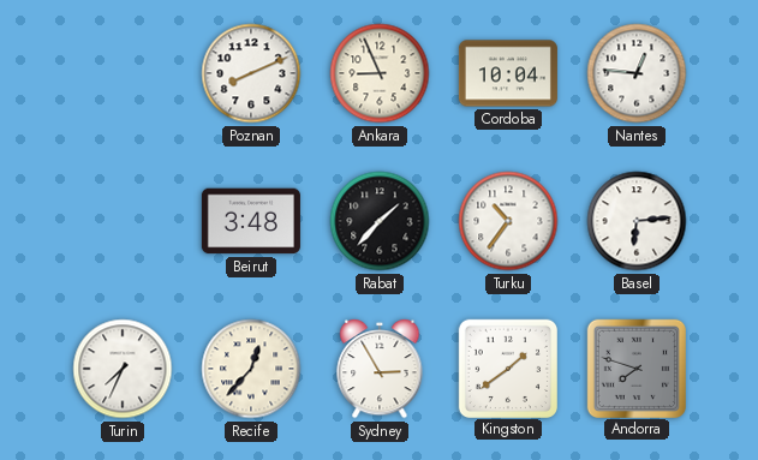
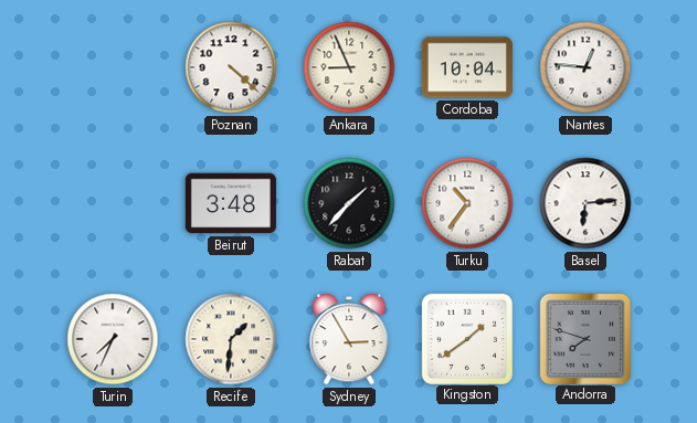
Poznan: 8:11 -> 4:22 (231, 67)
Recife: 12:37 -> 1:31 (231, 339)
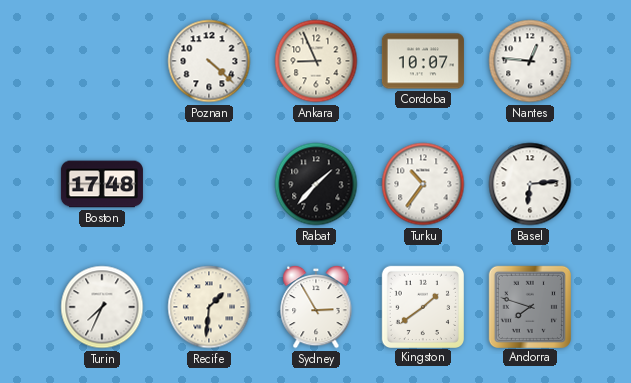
Cordoba: 10:04 -> 10:07 (423, 61)
Boston: none -> 17:48 (102, 184)
Beirut: 3:48 -> none (231, 203)
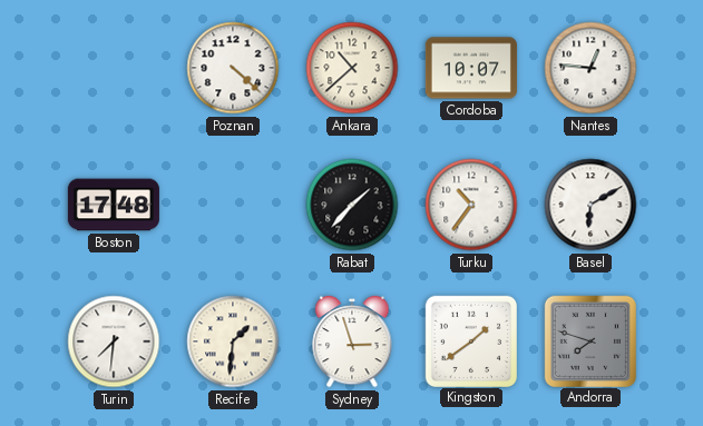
Ankara: 8:56 -> 10:38 (352, 68)
Basel: 6:14 -> 6:10 (590, 205)
Turin: 7:34 -> 7:31 (114, 341)
Sydney: 2:55 -> 2:57 (352, 341)
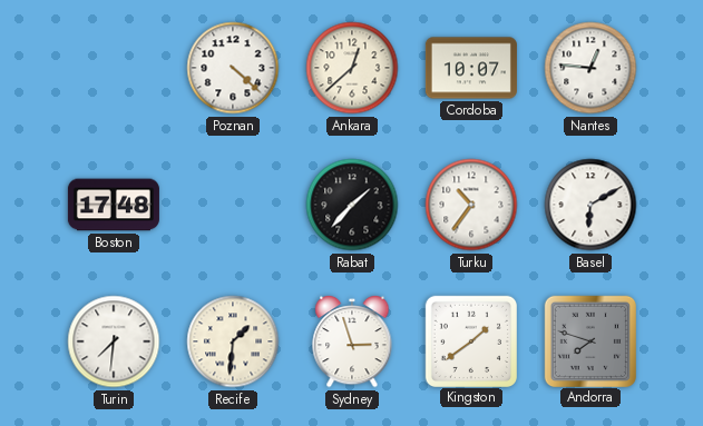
Ankara: 10:38 -> 12:38 (352, 68)
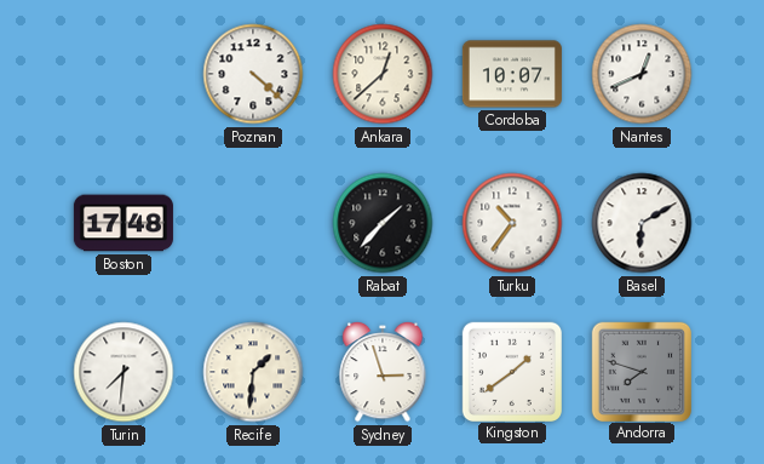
Nantes: 12:46 -> 12:41 (642, 74)
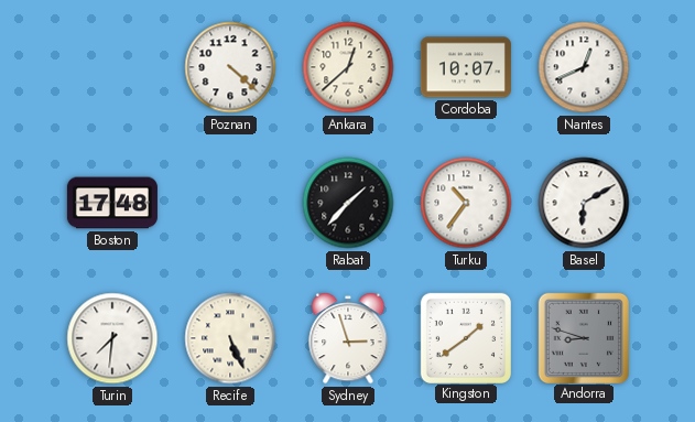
Recife: 1:31 -> 5:26 (230, 338)
Andorra: 7:48 -> 8:48 (583, 337)
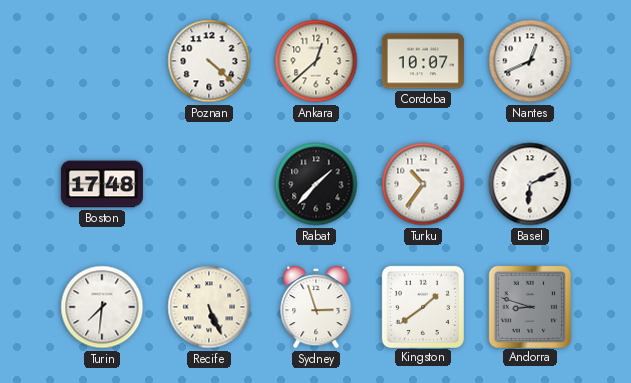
Basel: 6:10 -> 6:11 (530, 184)
